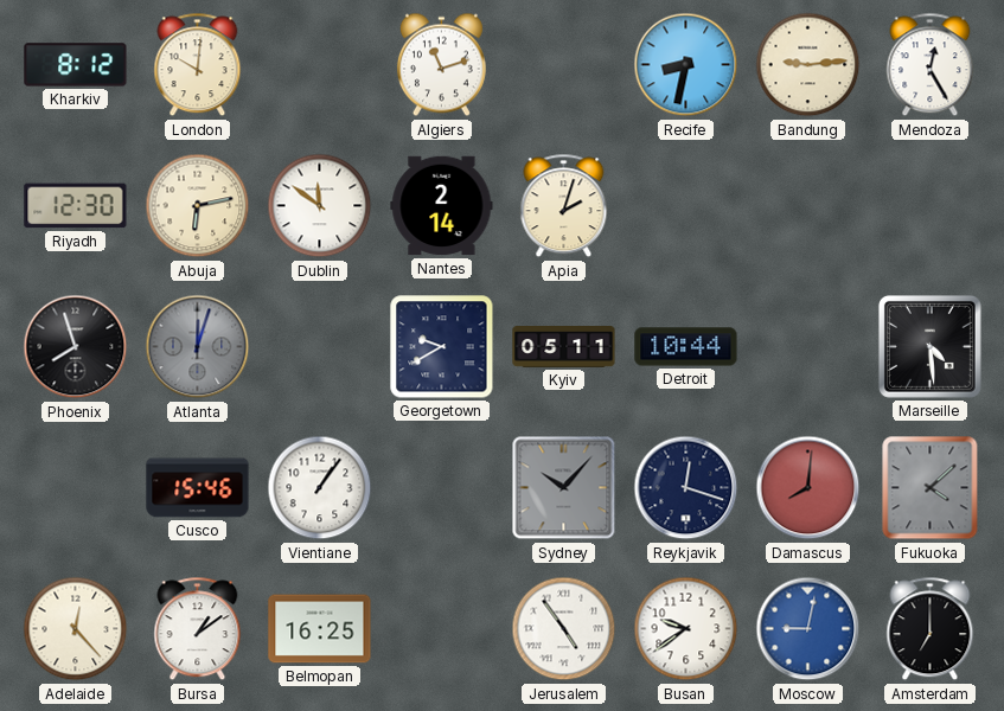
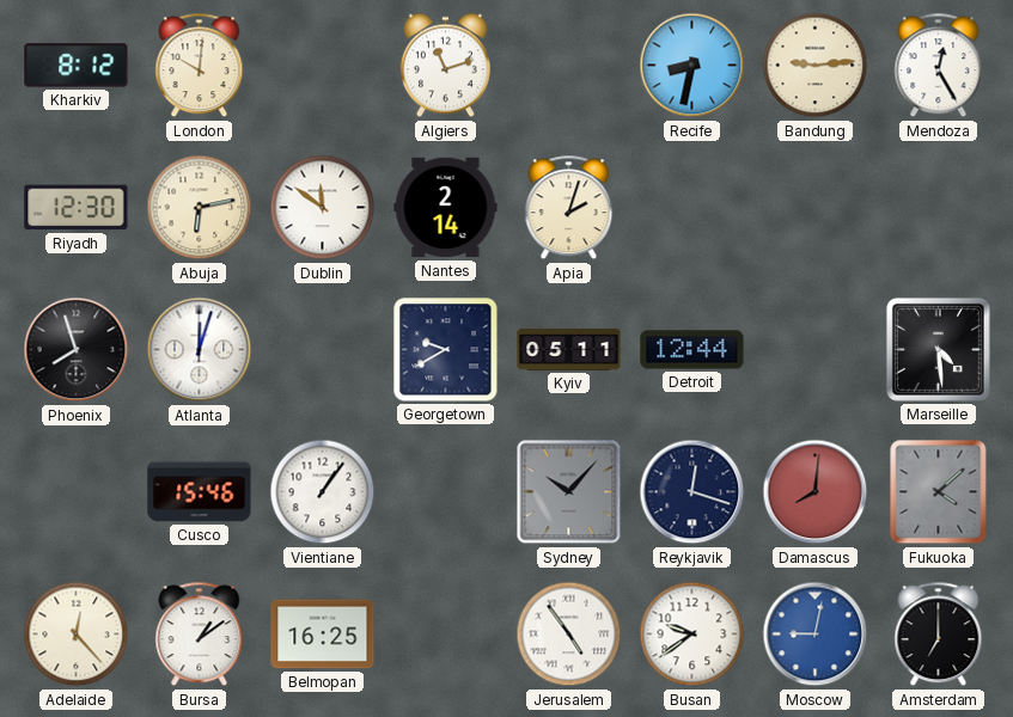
Atlanta dial: grey -> white (200, 350)
Detroit: 10:44 -> 12:44 (692, 350)
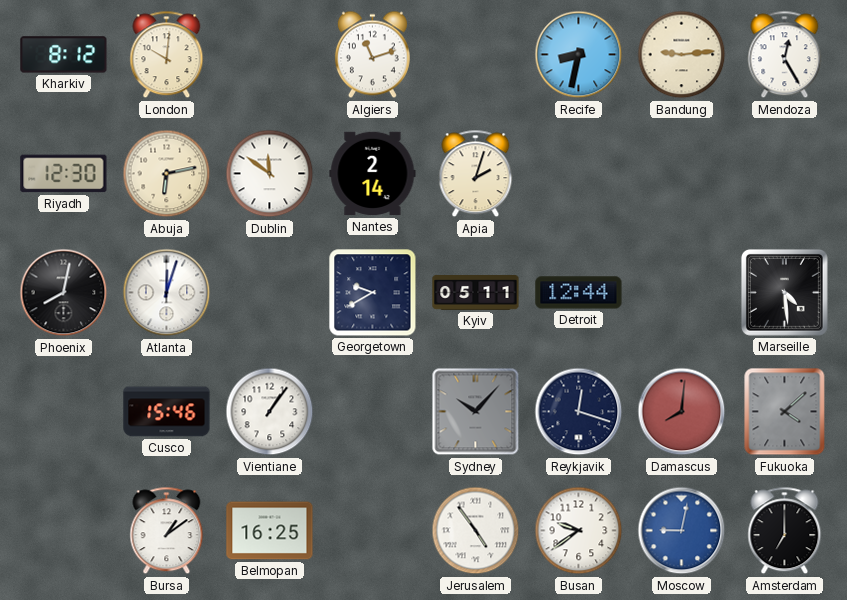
Phoenix: 7:57 -> 8:02 (64, 293)
Adelaide: 12:23 -> none (77, 635)
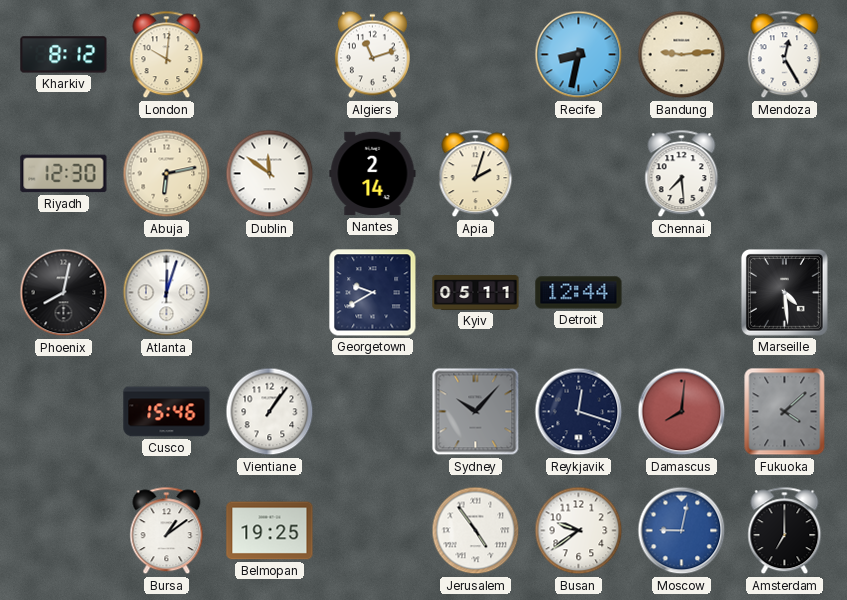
Chennai: none -> 7:29 (682, 174)
Belmopan: 16:25 -> 19:25 (270, 531)
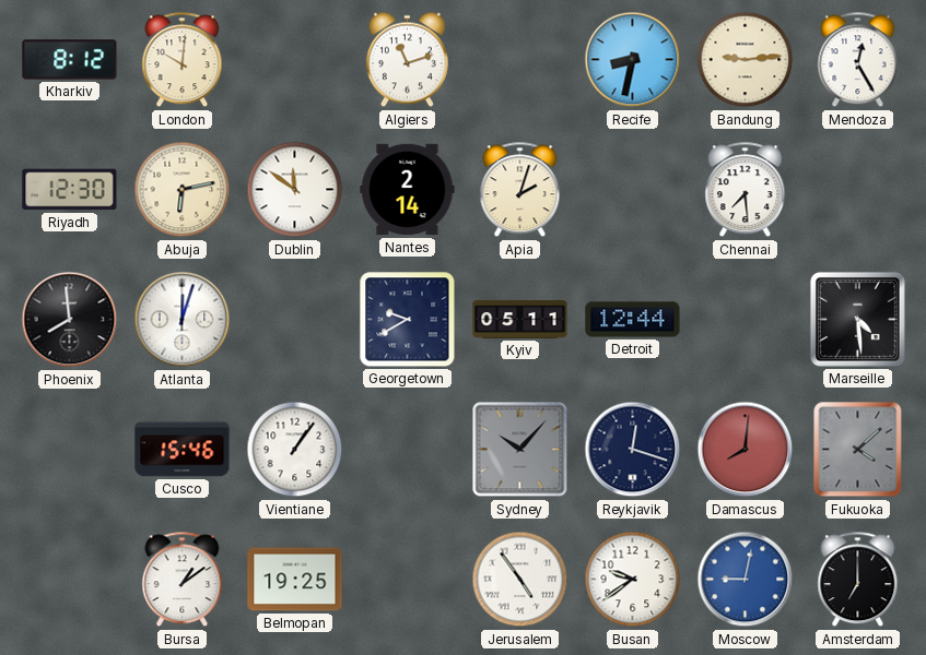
Phoenix: 8:02 -> 7:59 (70, 320)
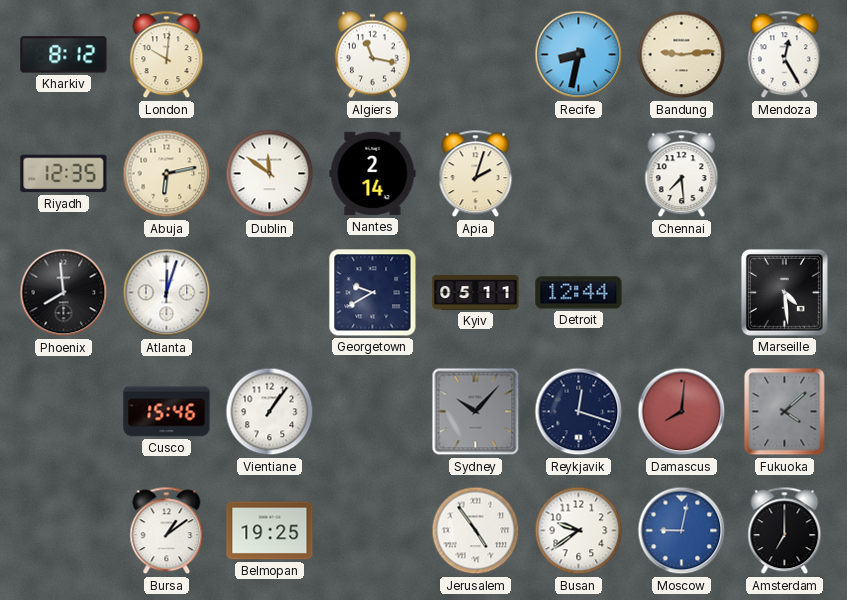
Algiers: 11:12 -> 11:17 (372, 55)
Riyadh: 12:30 -> 12:35 (64, 174)
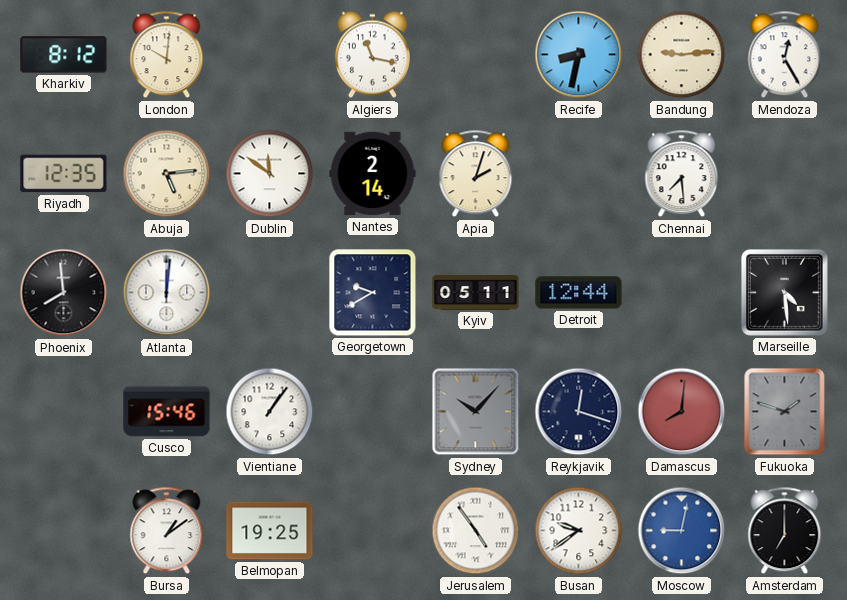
Abuja: 6:13 -> 5:14 (167, 174)
Atlanta: 12:03 -> 12:01 (167, 293)
Fukuoka: 4:08 -> 1:48 (785, 412)
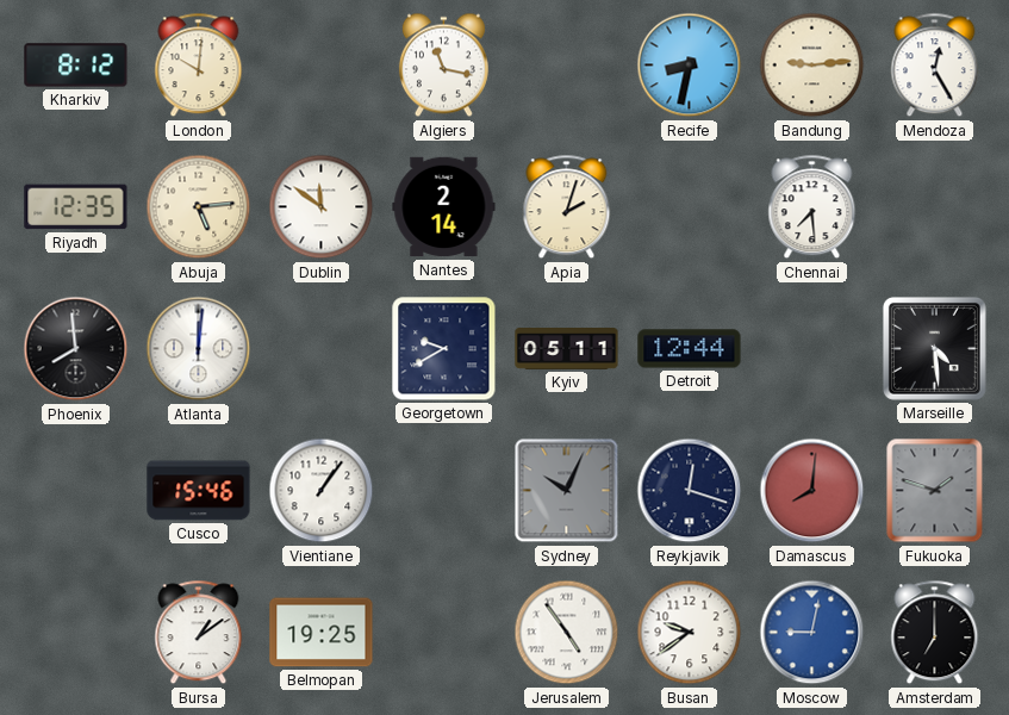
Sydney: 10:07 -> 10:04 (567, 491)
